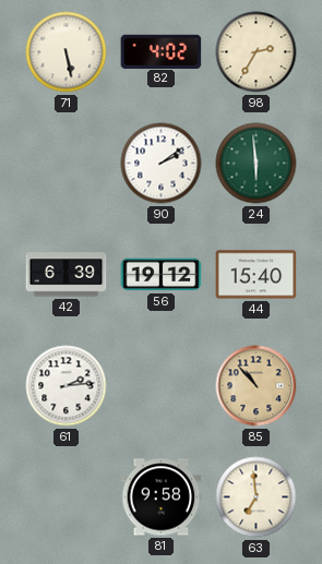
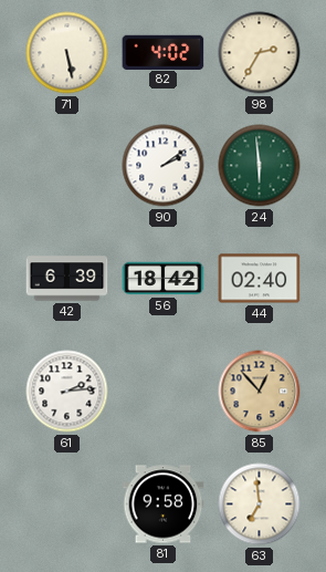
56: 19:12 -> 18:42 (164, 279)
44: 15:40 -> 02:40 (260, 279)
85: 10:53 -> 12:53 (260, 392)
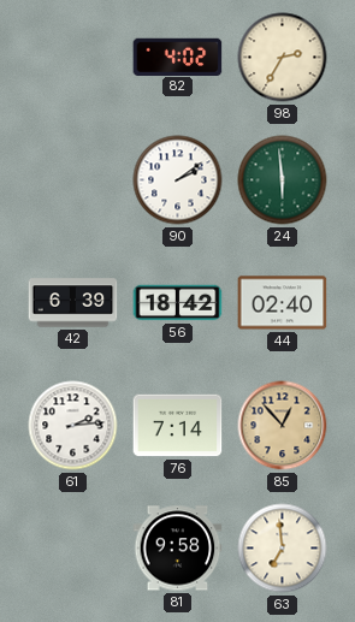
71: 5:28 -> none (67, 53)
76: none -> 7:14 (178, 426)
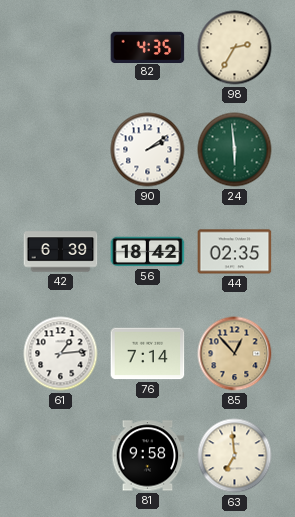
82: 4:02 -> 4:35 (148, 47)
44: 02:40 -> 02:35 (235, 252)
61: 2:14 -> 1:14 (61, 354)
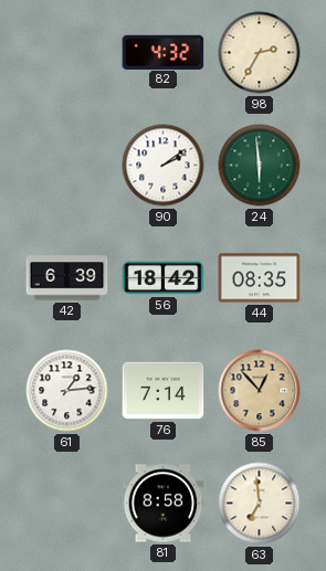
82: 4:35 -> 4:32 (164, 52)
44: 02:35 -> 08:35 (260, 278)
81: 9:58 -> 8:58 (164, 504)
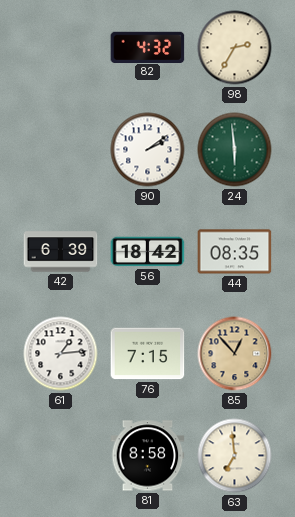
76: 7:14 -> 7:15 (148, 354)
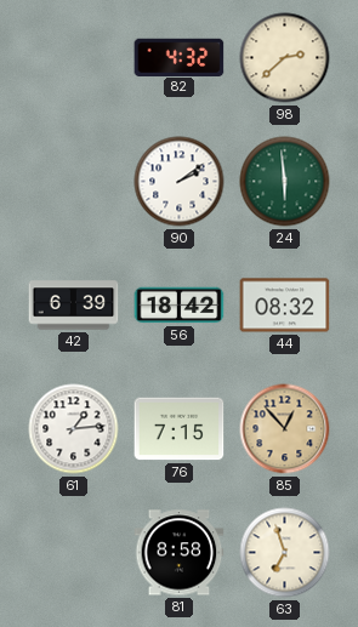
98: 2:35 -> 2:38 (285, 58)
44: 08:35 -> 08:32 (285, 306)
63: 6:59 -> 6:57 (285, 553)
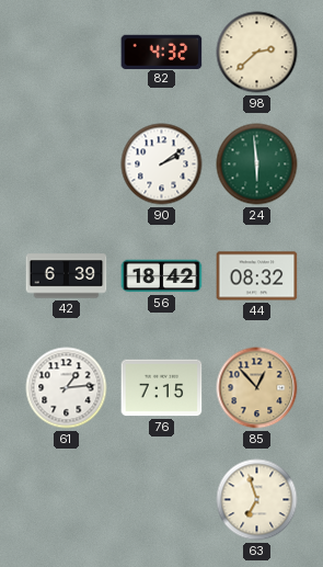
81: 8:58 -> none (180, 553)
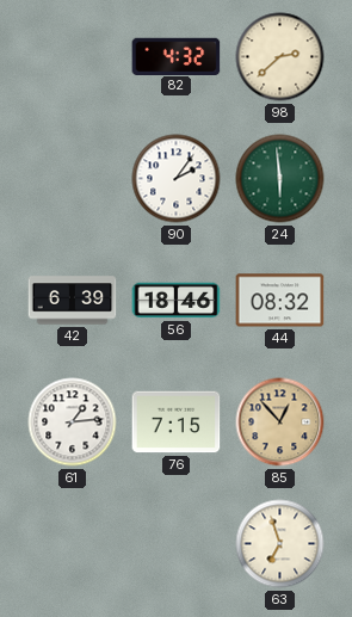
90: 2:09 -> 2:06 (177, 179)
56: 18:42 -> 18:46 (177, 301)
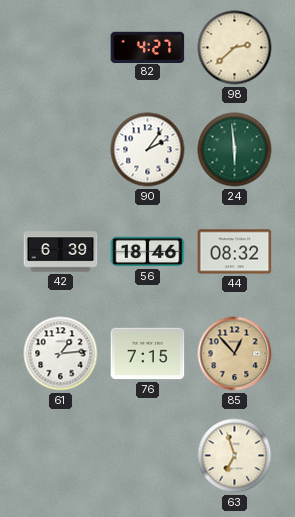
82: 4:32 -> 4:27 (148, 47)
